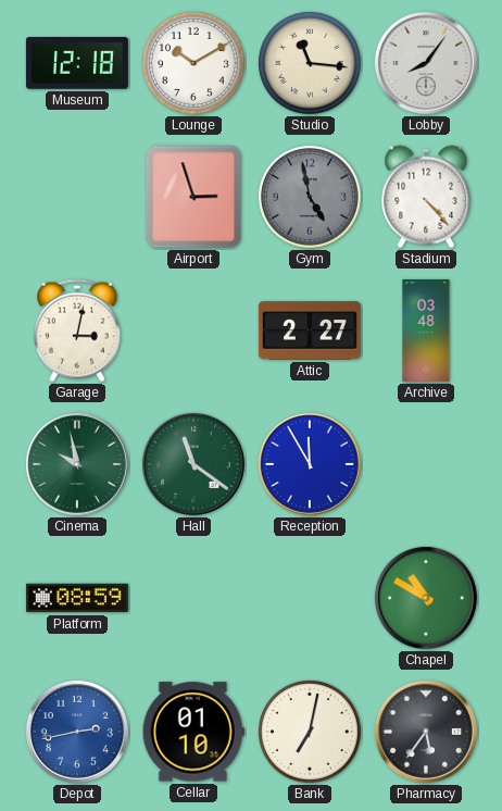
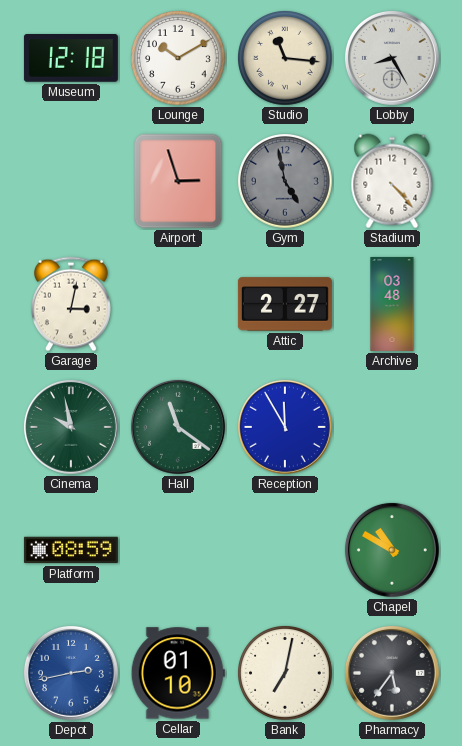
Lobby: 8:06 -> 8:25 (392, 58)
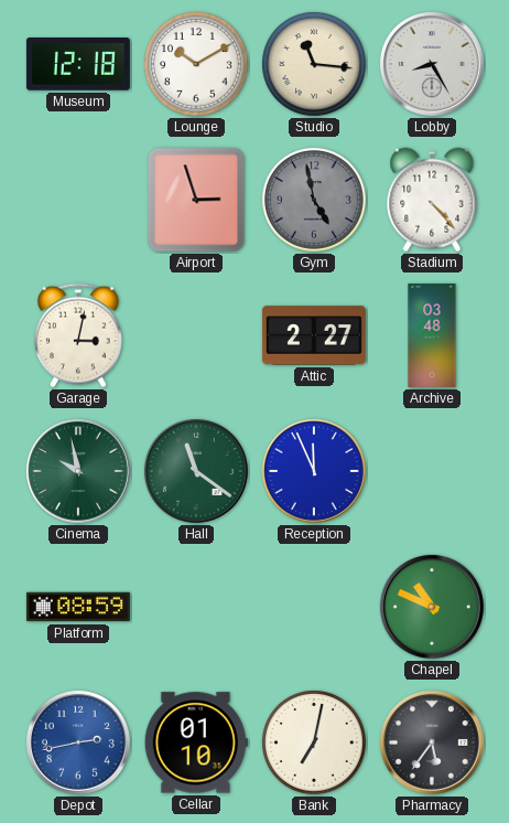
Reception: 11:55 -> 11:56 (314, 471)
Chapel: 10:50 -> 10:49 (432, 607)
